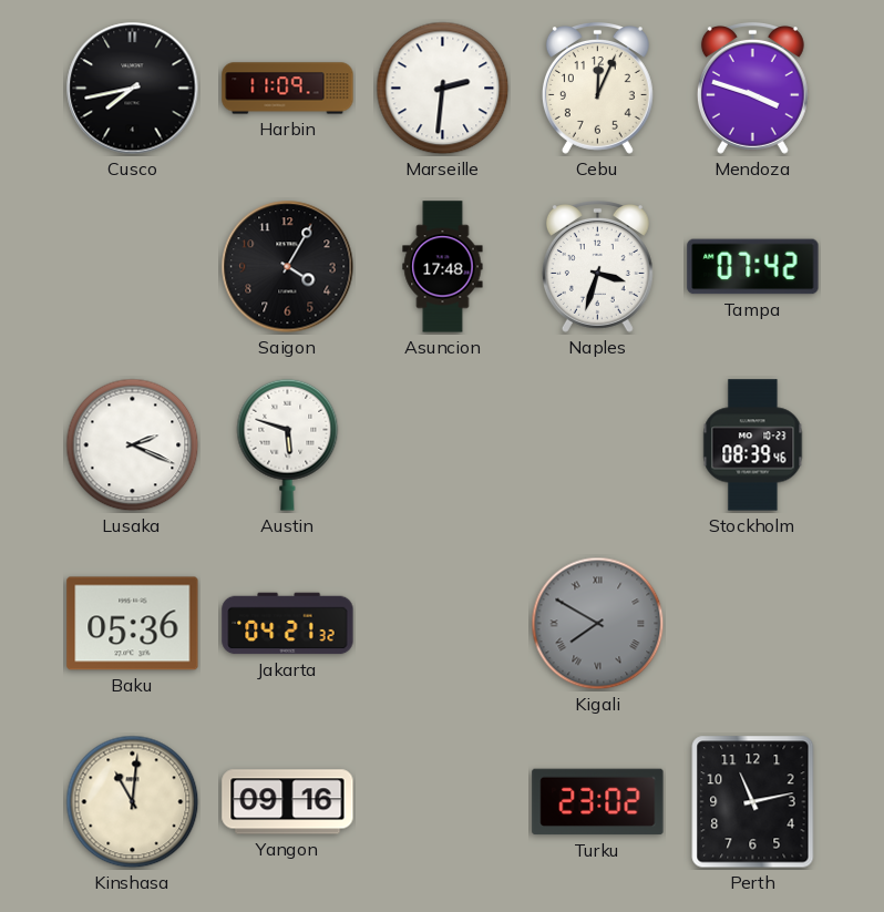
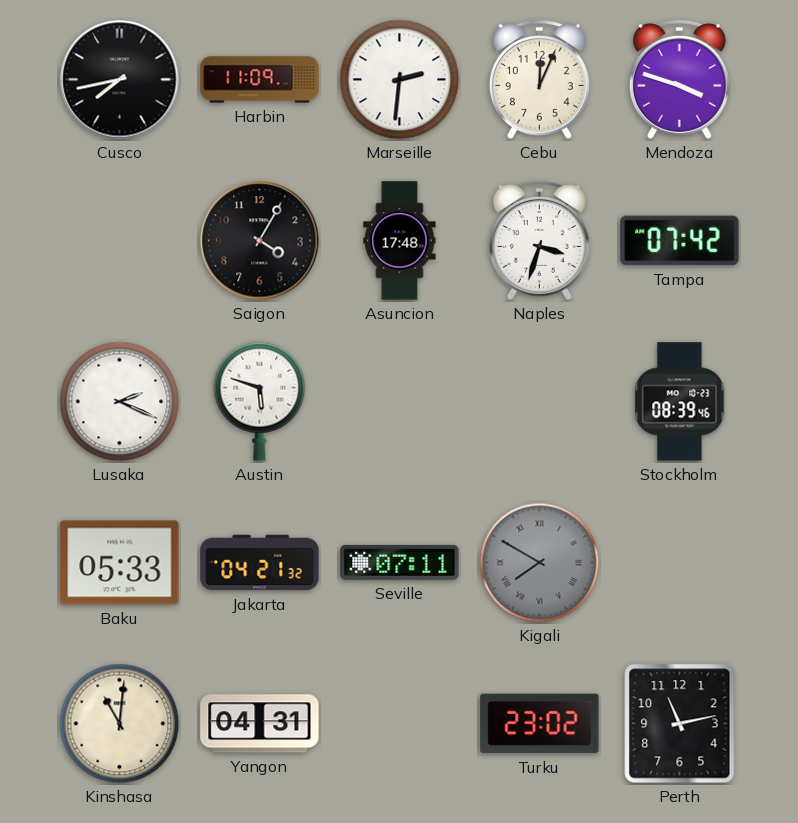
Baku: 05:36 -> 05:33 (120, 563)
Seville: none -> 07:11 (400, 562)
Yangon: 09:16 -> 04:31 (260, 724)
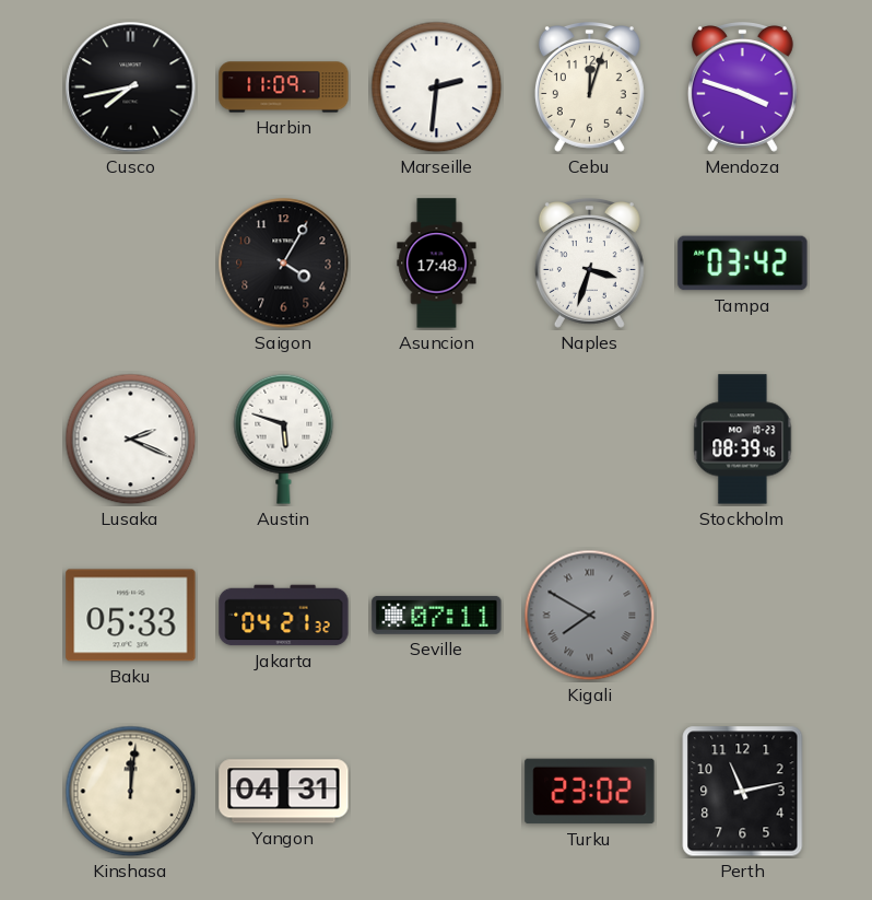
Cebu: 12:04 -> 12:03 (589, 87)
Tampa: 07:42 -> 03:42 (743, 264)
Kinshasa: 11:01 -> 12:01 (131, 792)
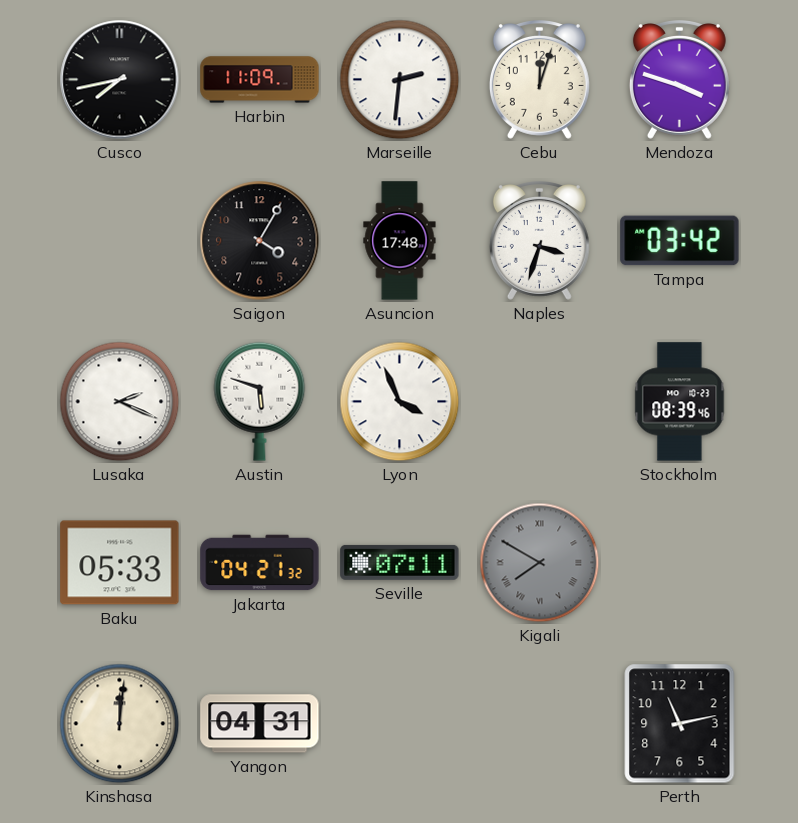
Lyon: none -> 3:56 (400, 402)
Turku: 23:02 -> none (590, 792)
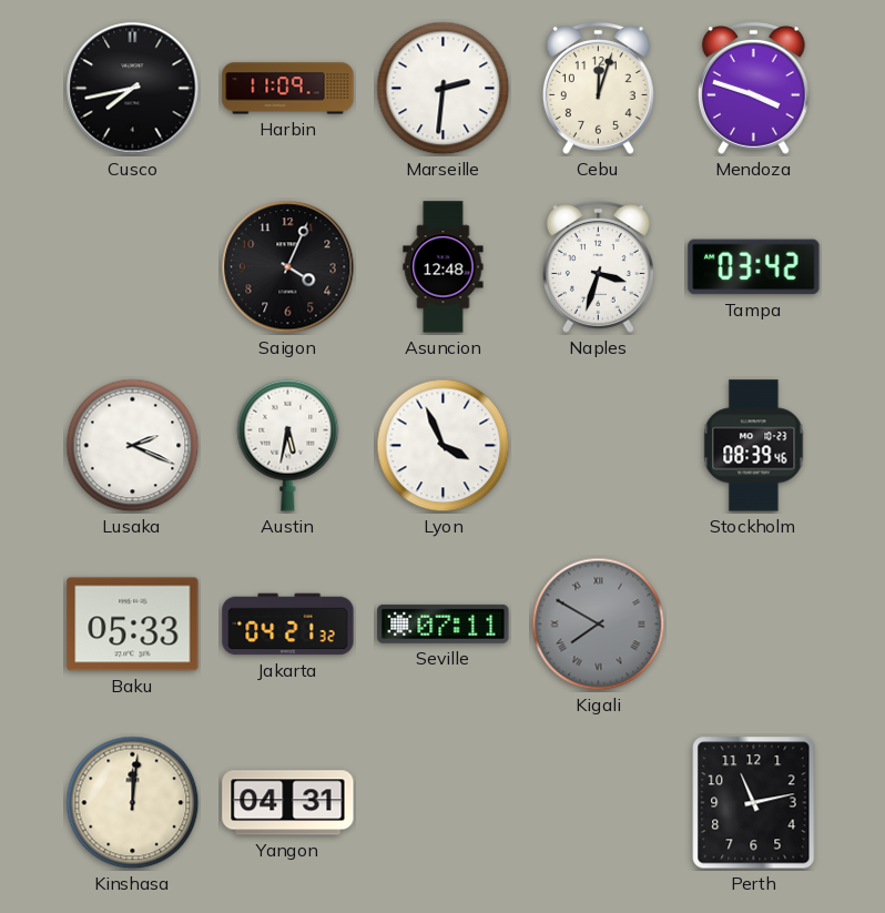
Saigon: 4:05 -> 4:04 (288, 267)
Asuncion: 17:48 -> 12:48 (444, 267)
Austin: 5:48 -> 5:32 (288, 445)
